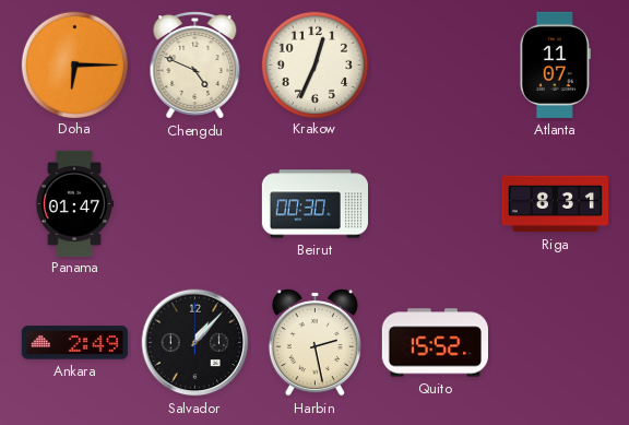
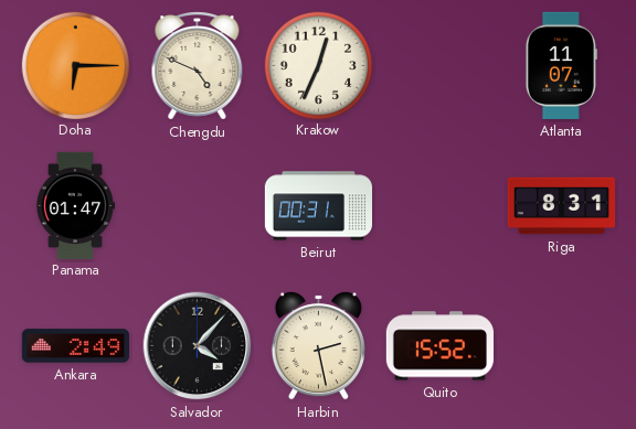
Beirut: 00:30 -> 00:31 (318, 206)
Salvador: 1:07 -> 4:07 (198, 346)
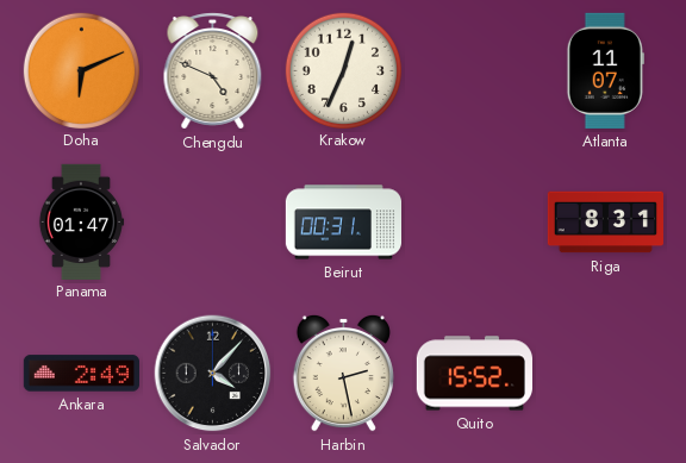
Doha: 6:15 -> 6:11 (81, 70)
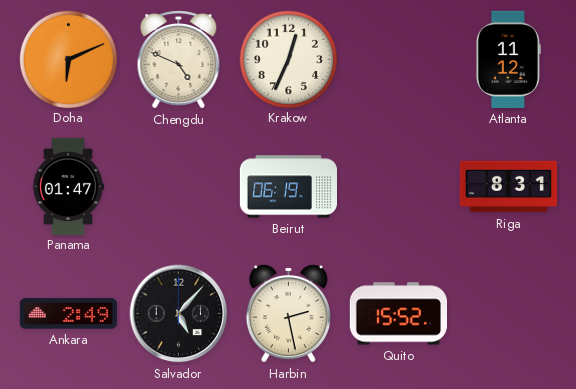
Atlanta: 11:07 -> 11:12 (508, 59)
Beirut: 00:31 -> 06:19 (288, 187)
Salvador: 4:07 -> 5:07 (179, 314)
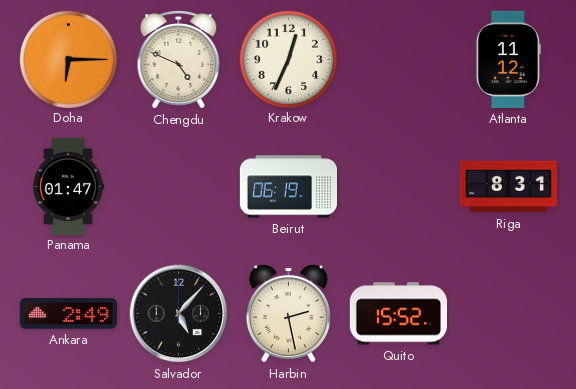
Doha: 6:11 -> 6:15 (68, 59)
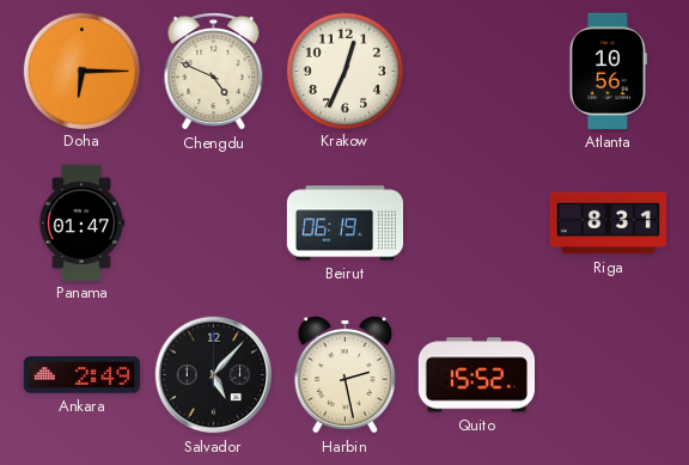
Atlanta: 11:12 -> 10:56 (608, 71)
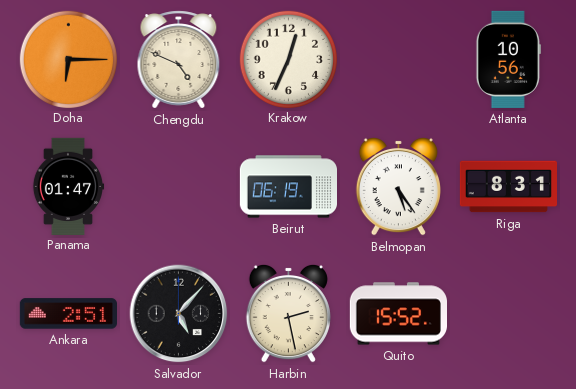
Belmopan: none -> 5:24 (398, 186)
Ankara: 2:49 -> 2:51 (68, 314)
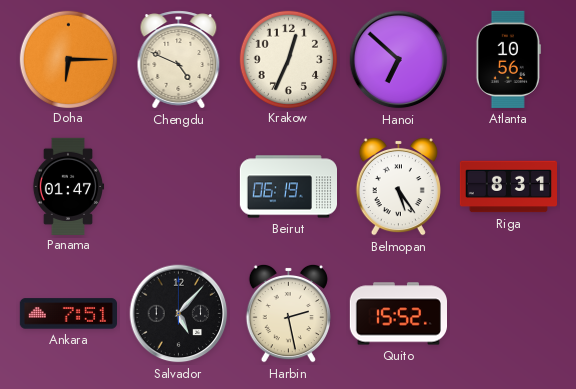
Hanoi: none -> 6:52 (399, 60)
Ankara: 2:51 -> 7:51 (68, 314)
